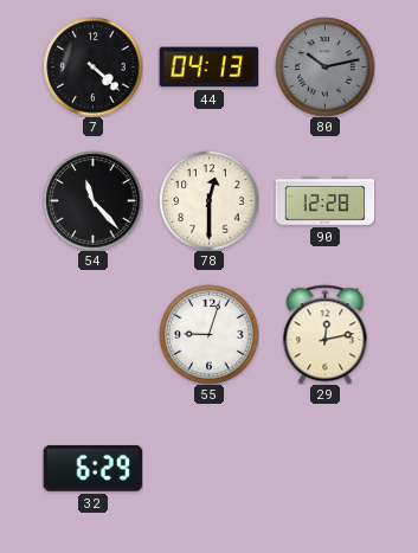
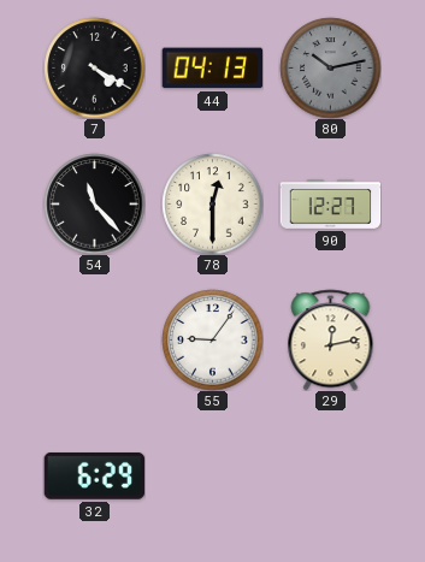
7: 4:22 -> 4:20 (94, 67)
90: 12:28 -> 12:27 (330, 205)
55: 9:03 -> 9:06 (212, 339)
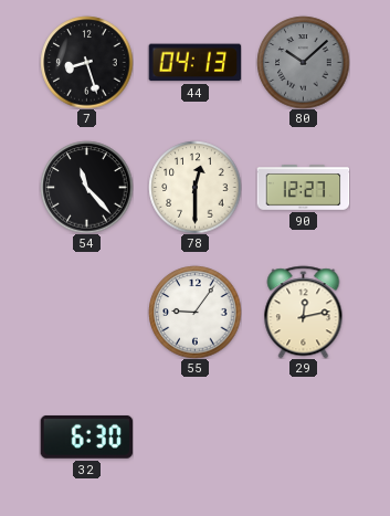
7: 4:20 -> 8:27 (86, 62)
80: 10:13 -> 10:08 (303, 62)
32: 6:29 -> 6:30 (86, 436)
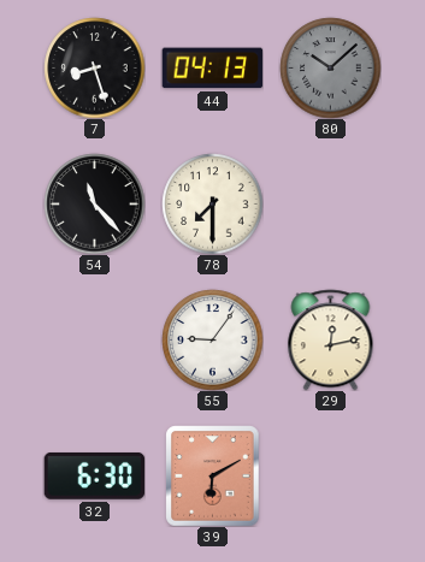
78: 12:30 -> 7:30 (212, 203)
90: 12:27 -> none (303, 188)
39: none -> 6:10 (213, 475)
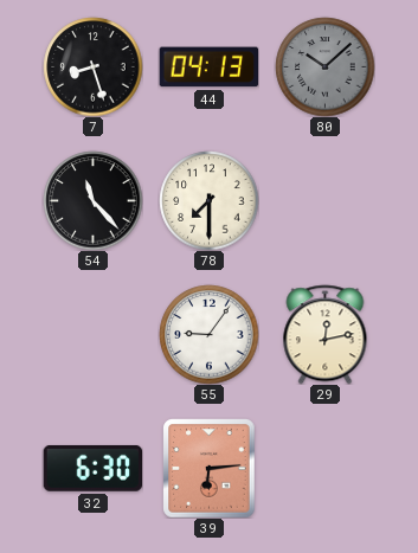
39: 6:10 -> 6:14 (210, 468)
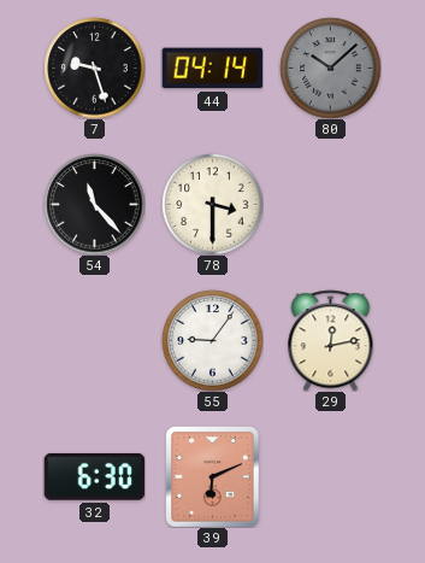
7: 8:27 -> 9:27 (94, 68)
44: 04:13 -> 04:14 (212, 69)
78: 7:30 -> 3:30 (212, 204)
39: 6:14 -> 6:11 (213, 476)
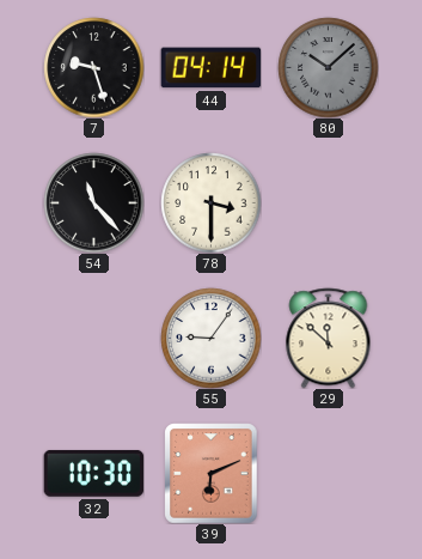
29: 12:13 -> 11:52 (329, 338)
32: 6:30 -> 10:30 (93, 473)
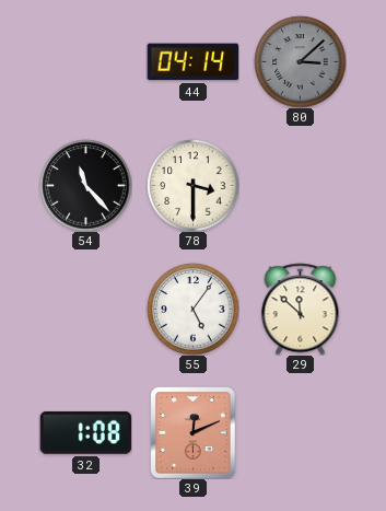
7: 9:27 -> none (93, 67)
80: 10:08 -> 3:08 (300, 61)
55: 9:06 -> 5:06 (192, 309)
32: 10:30 -> 1:08 (85, 432)
39: 6:11 -> 12:11 (194, 432)
